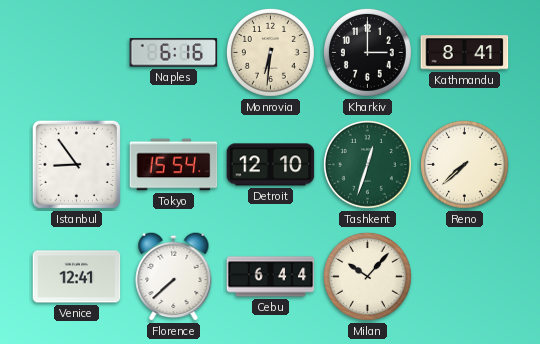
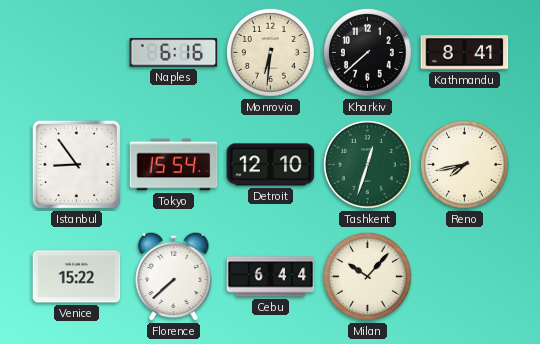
Kharkiv: 3:00 -> 7:38 (367, 52)
Reno: 7:38 -> 7:43 (464, 164)
Venice: 12:41 -> 15:22 (77, 277)
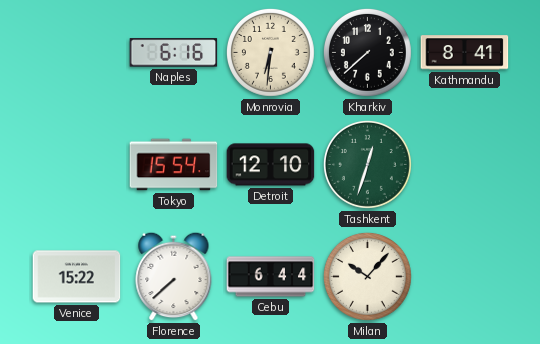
Istanbul: 8:54 -> none (76, 164)
Reno: 7:43 -> none (464, 164)
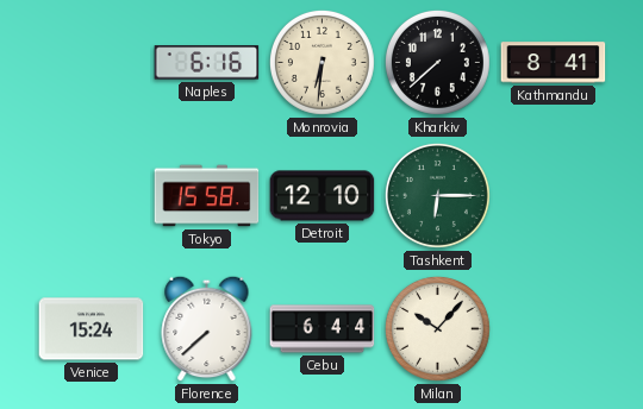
Tokyo: 15:54 -> 15:58 (207, 196)
Tashkent: 12:33 -> 6:15 (437, 195)
Venice: 15:22 -> 15:24 (92, 329)
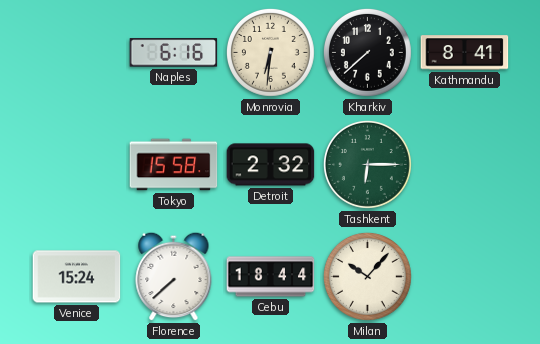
Detroit: 12:10 -> 2:32 (271, 165)
Cebu: 6:44 -> 18:44 (271, 277)
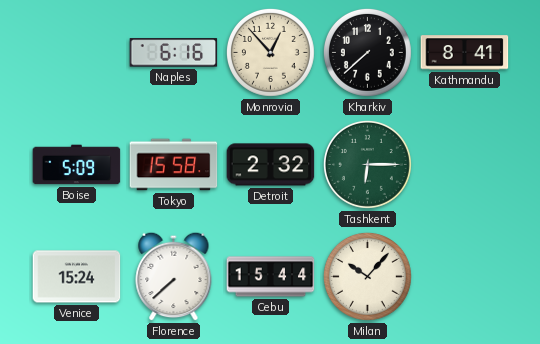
Monrovia: 6:31 -> 12:53 (270, 52)
Boise: none -> 5:09 (77, 165)
Cebu: 18:44 -> 15:44 (271, 277)
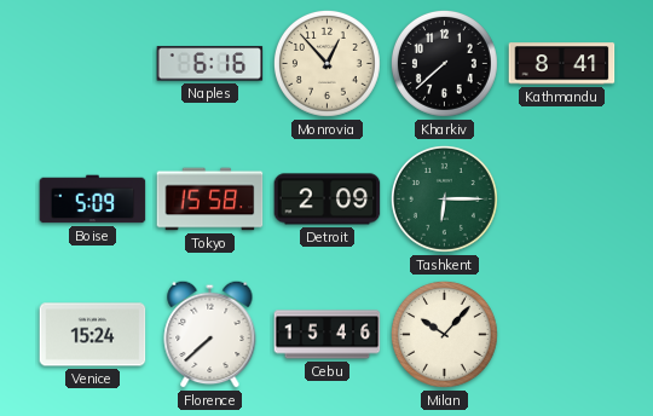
Detroit: 2:32 -> 2:09 (328, 200)
Cebu: 15:44 -> 15:46 (328, 335)
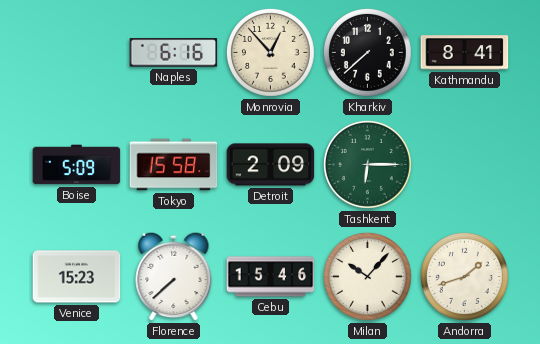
Venice: 15:24 -> 15:23 (77, 277)
Andorra: none -> 1:42 (464, 276)
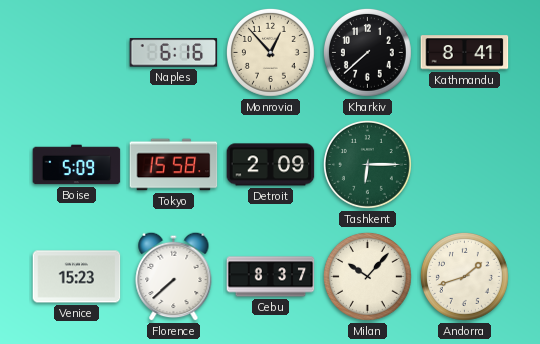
Cebu: 15:46 -> 8:37 (271, 277)
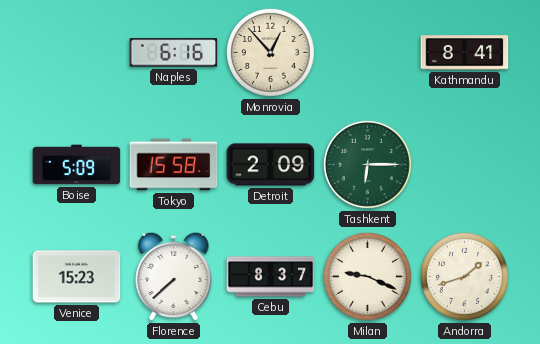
Kharkiv: 7:38 -> none (367, 52)
Milan: 10:07 -> 9:19 (367, 276)
